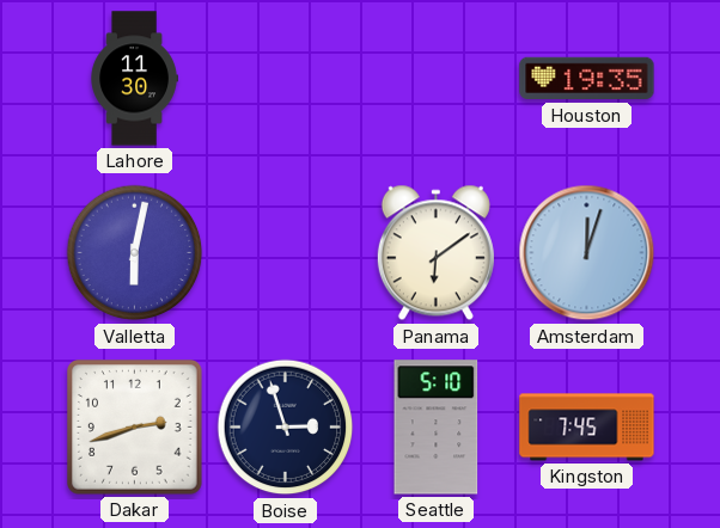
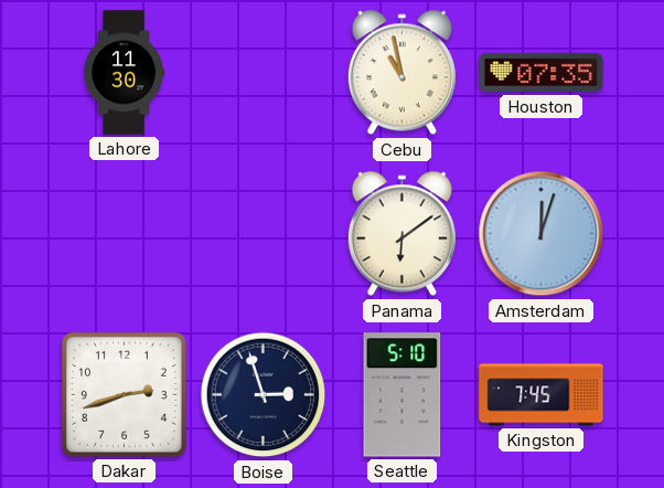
Cebu: none -> 10:58 (401, 73)
Houston: 19:35 -> 07:35 (542, 73)
Valletta: 6:02 -> none (135, 253)
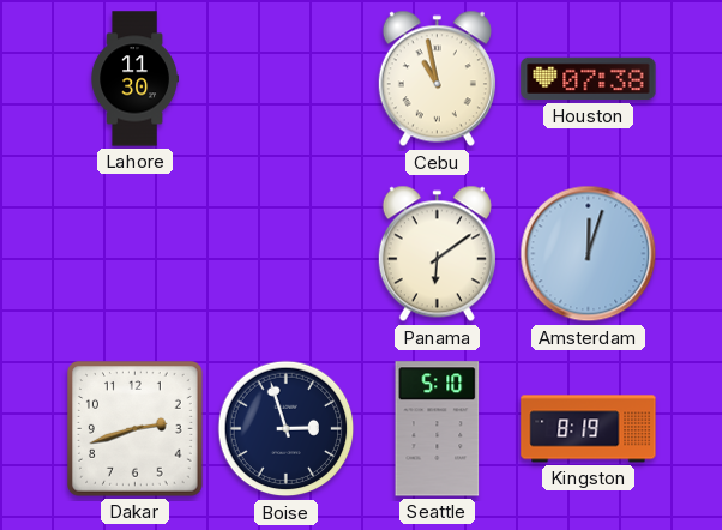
Houston: 07:35 -> 07:38 (589, 79)
Kingston: 7:45 -> 8:19 (589, 429)
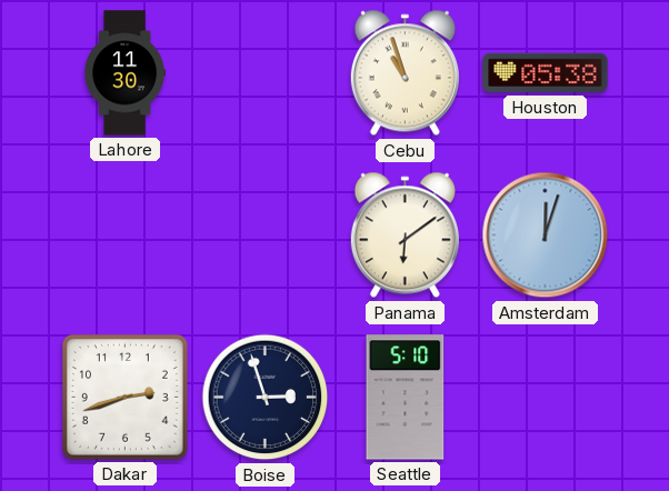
Cebu: 10:58 -> 10:57 (405, 73)
Houston: 07:38 -> 05:38 (546, 73)
Kingston: 8:19 -> none (589, 429)
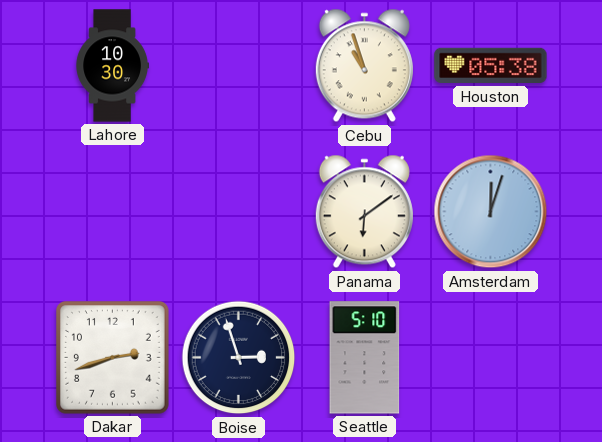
Lahore: 11:30 -> 10:30 (112, 66)
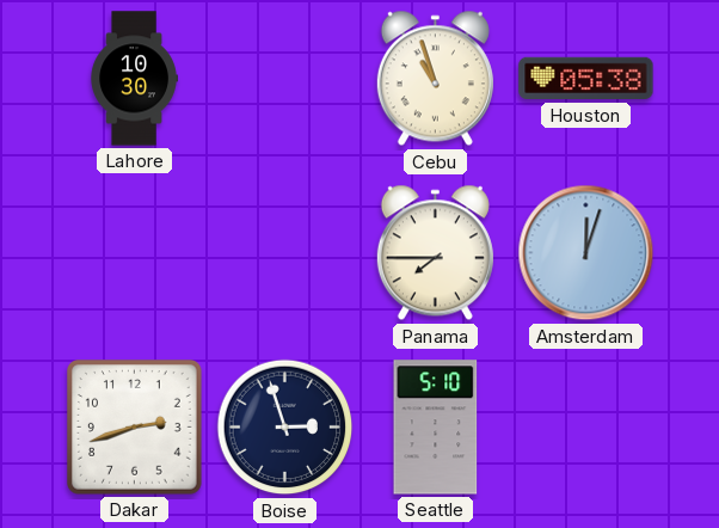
Panama: 6:09 -> 7:45 (435, 253)
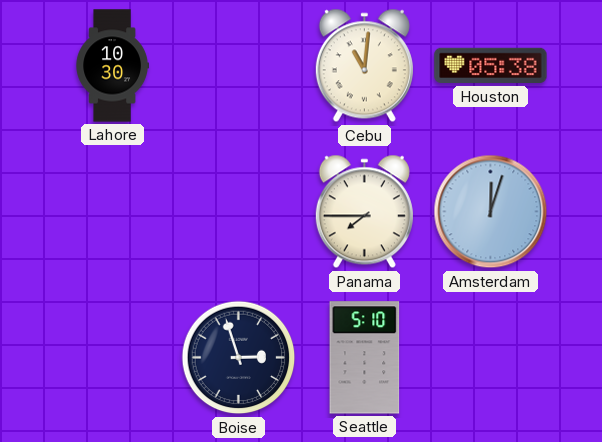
Cebu: 10:57 -> 11:01 (364, 66)
Dakar: 2:42 -> none (135, 428)
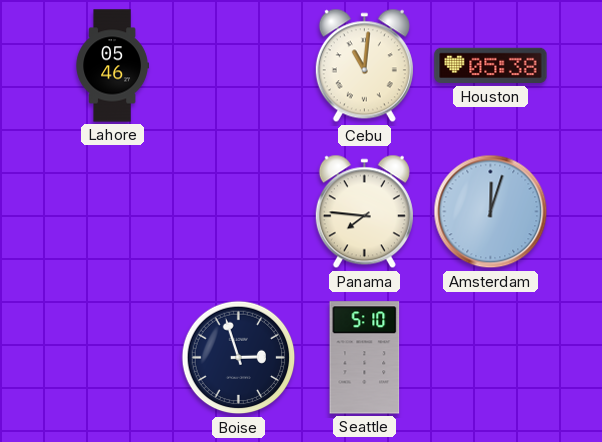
Lahore: 10:30 -> 05:46 (112, 66)
Panama: 7:45 -> 7:46 (364, 212)
